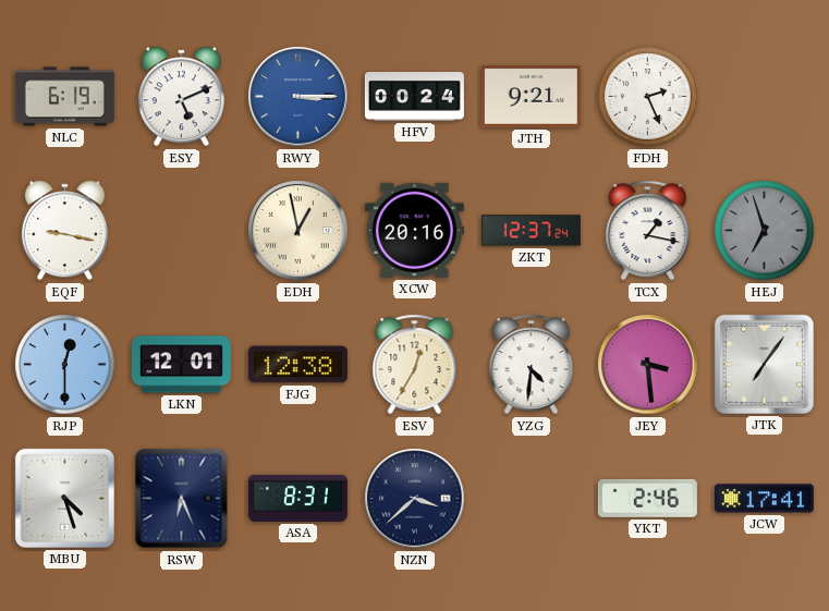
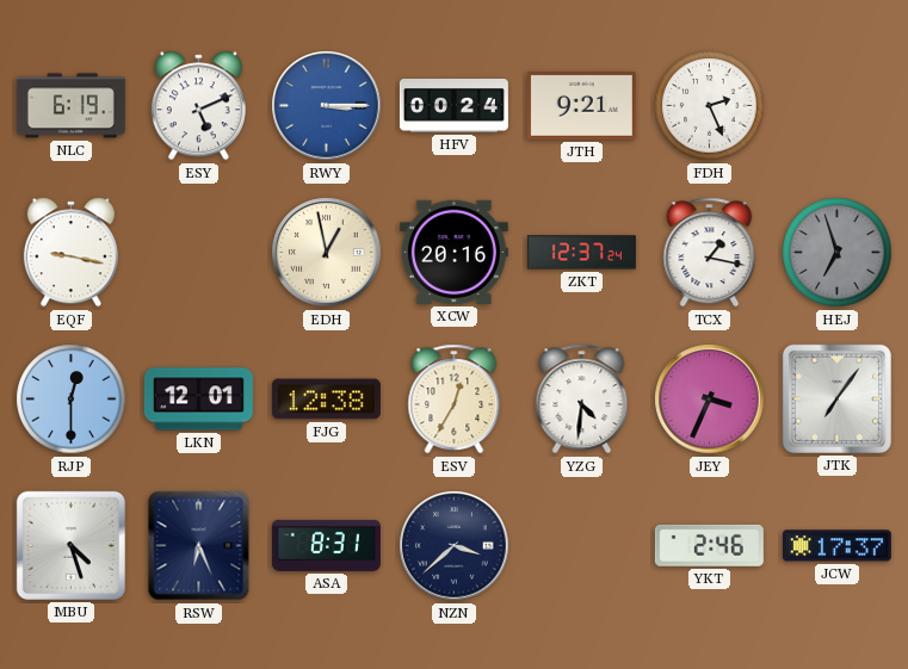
JEY: 3:29 -> 3:34 (710, 399)
JCW: 17:41 -> 17:37 (836, 546)
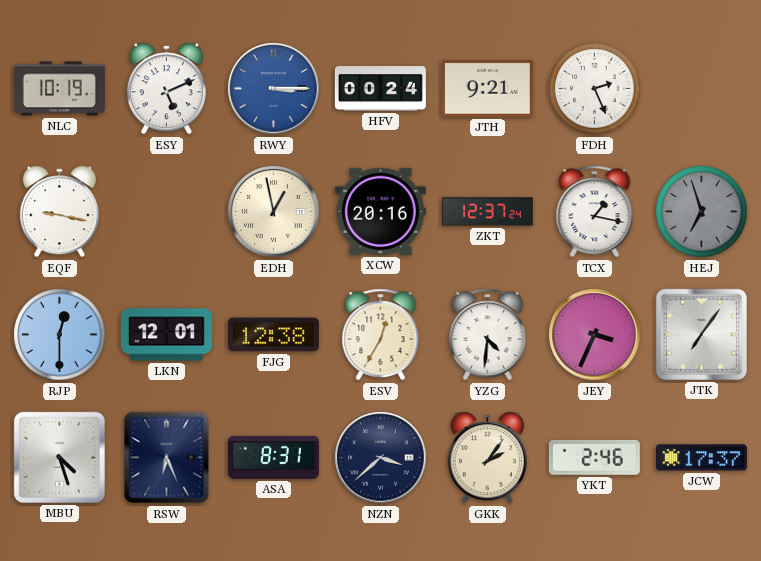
NLC: 6:19 -> 10:19 (59, 89)
GKK: none -> 2:06 (487, 458)
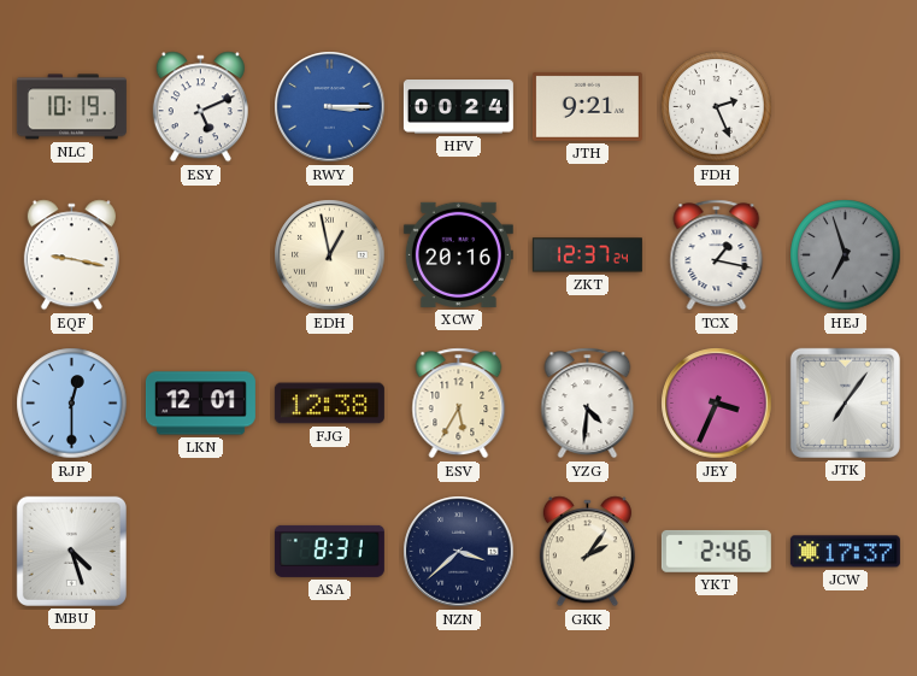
ESV: 12:35 -> 5:35 (459, 404)
RSW: 6:26 -> none (167, 458)
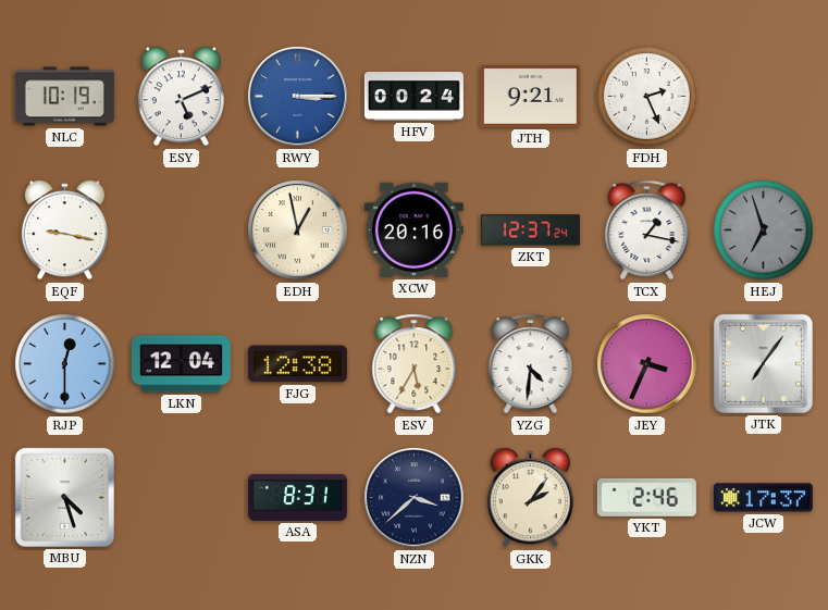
LKN: 12:01 -> 12:04 (181, 364)
